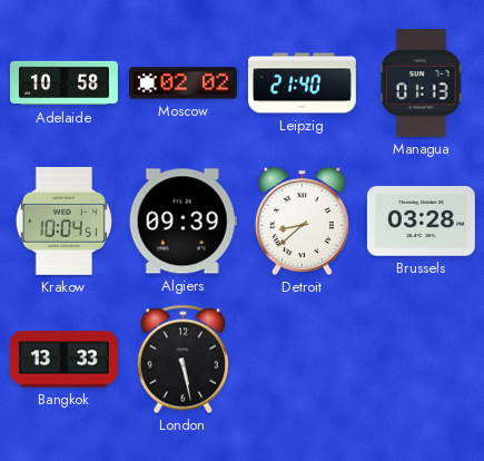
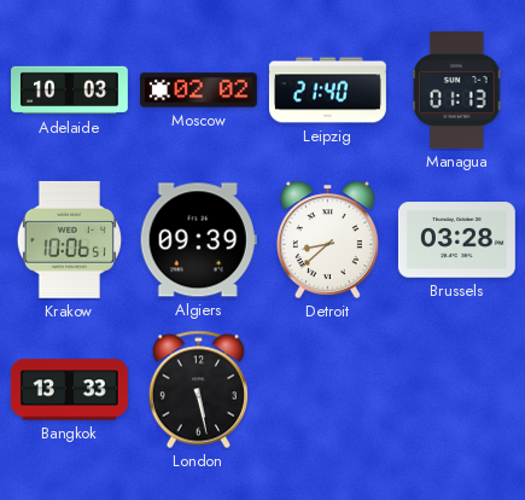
Adelaide: 10:58 -> 10:03 (70, 91)
Krakow: 10:04 -> 10:06 (69, 239)
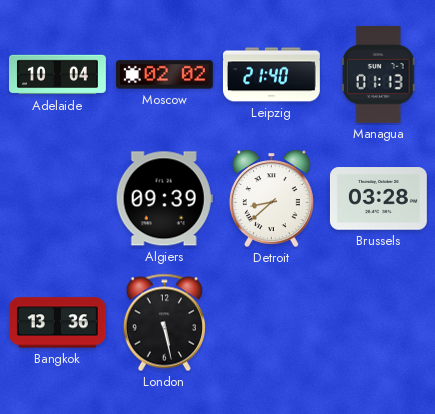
Adelaide: 10:03 -> 10:04 (58, 75)
Krakow: 10:06 -> none (69, 239)
Bangkok: 13:33 -> 13:36 (57, 323)
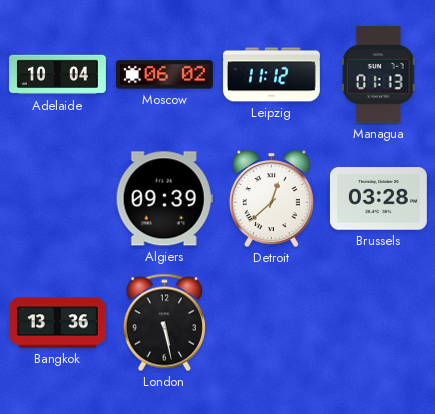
Moscow: 02:02 -> 06:02 (164, 75)
Leipzig: 21:40 -> 11:12 (272, 75)
Detroit: 8:38 -> 12:38 (271, 198)
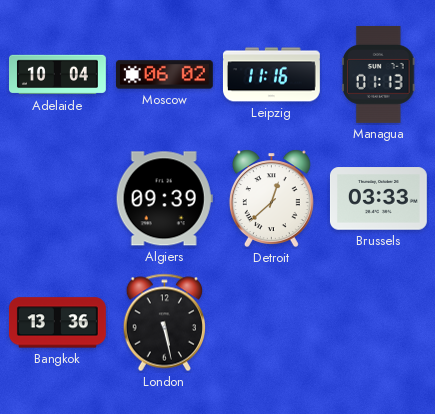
Leipzig: 11:12 -> 11:16 (272, 75)
Brussels: 03:28 -> 03:33 (378, 199)
